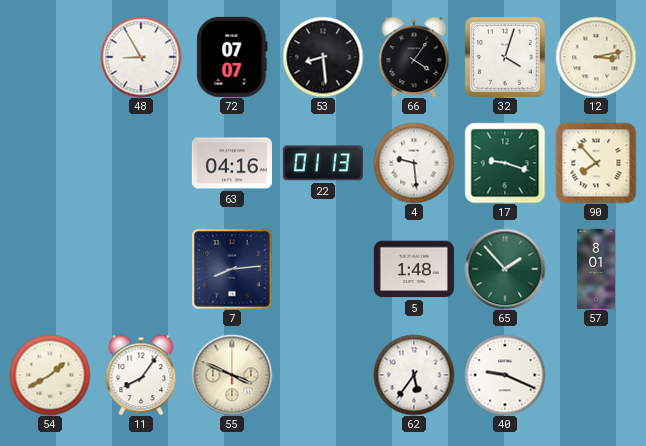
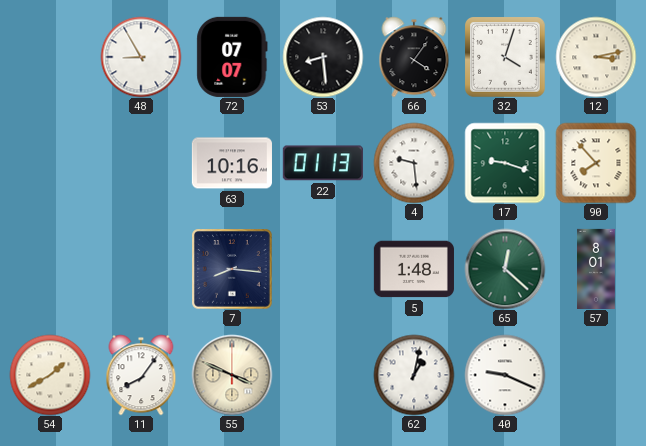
63: 04:16 -> 10:16 (232, 163)
7: 8:14 -> 8:16 (232, 269)
65: 1:53 -> 12:22 (505, 269)
62: 5:36 -> 1:02 (414, 375)
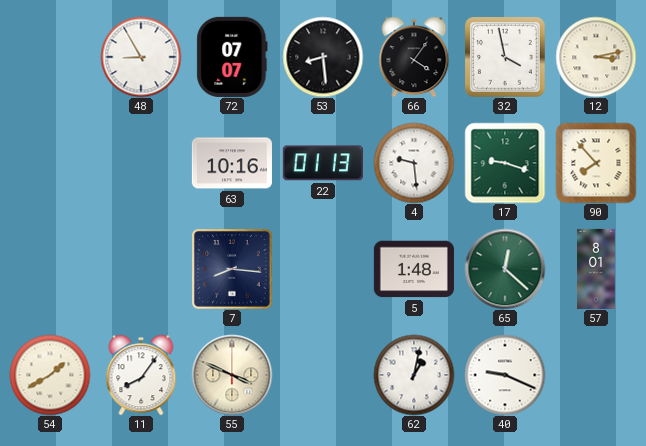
32: 4:03 -> 3:58 (505, 58)
